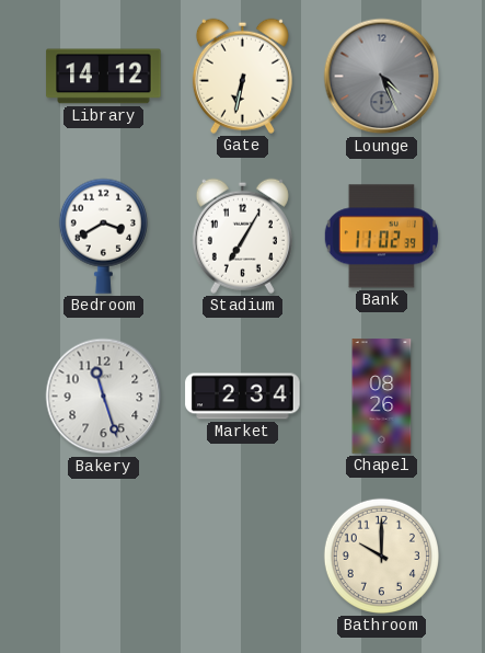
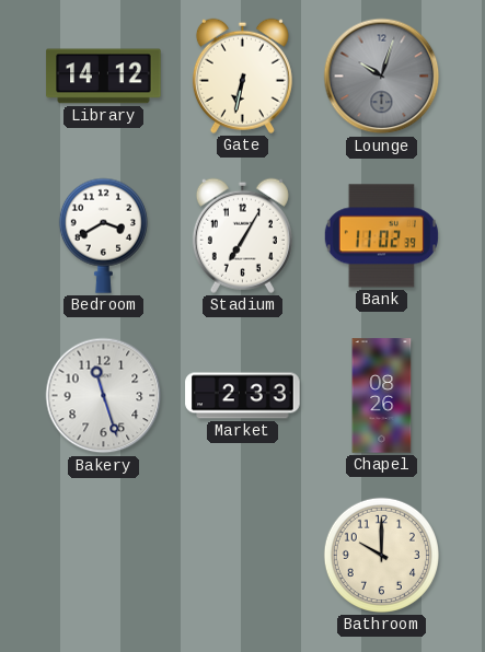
Lounge: 4:26 -> 10:03 (382, 77)
Market: 2:34 -> 2:33 (243, 396)
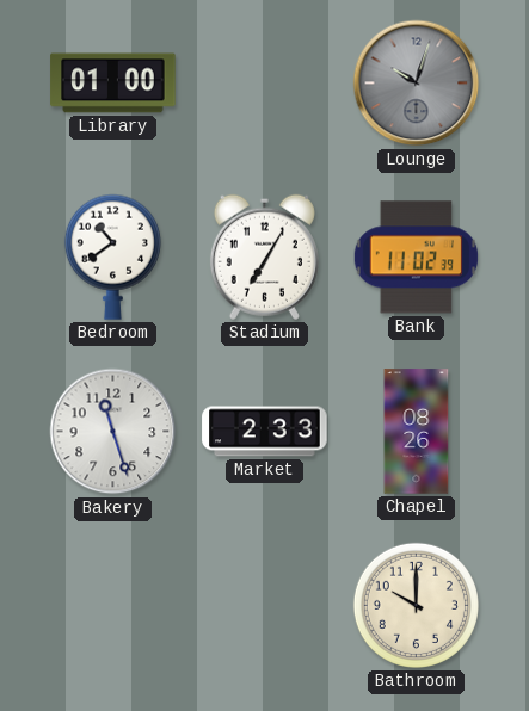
Library: 14:12 -> 01:00 (113, 84)
Gate: 6:32 -> none (242, 75)
Bedroom: 3:40 -> 10:39 (112, 256)
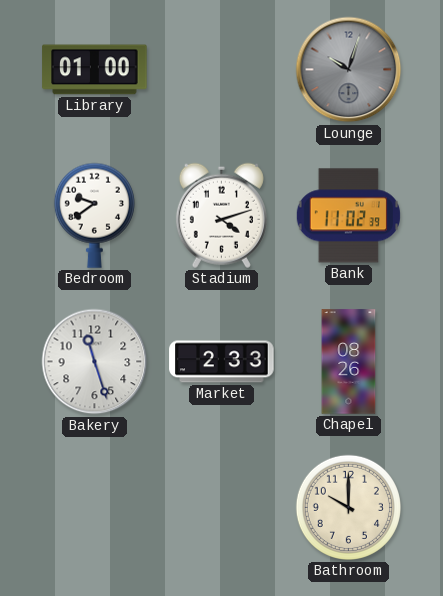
Bedroom: 10:39 -> 9:39 (94, 215)
Stadium: 7:05 -> 4:12 (221, 215)
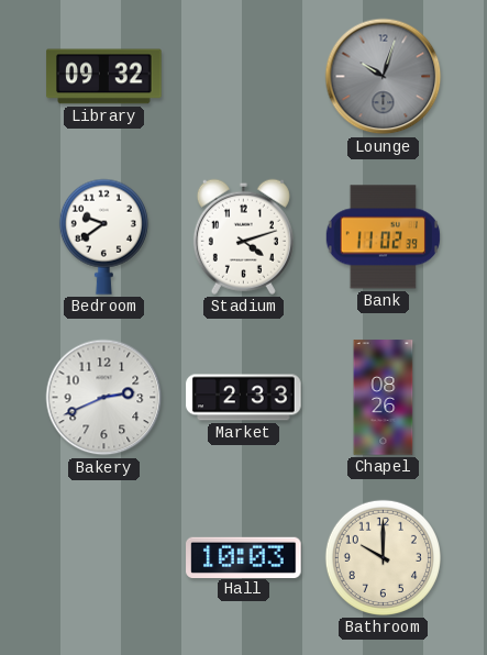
Library: 01:00 -> 09:32 (104, 77)
Bakery: 11:27 -> 2:41 (104, 398)
Hall: none -> 10:03 (244, 557)
